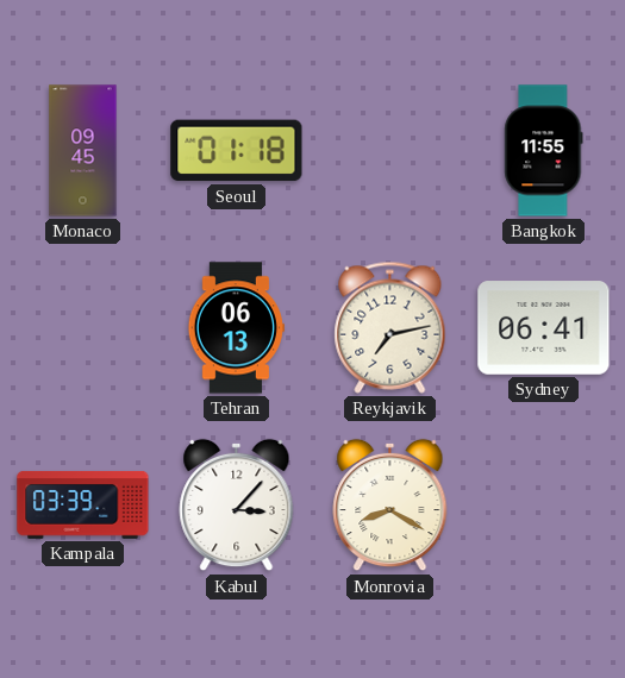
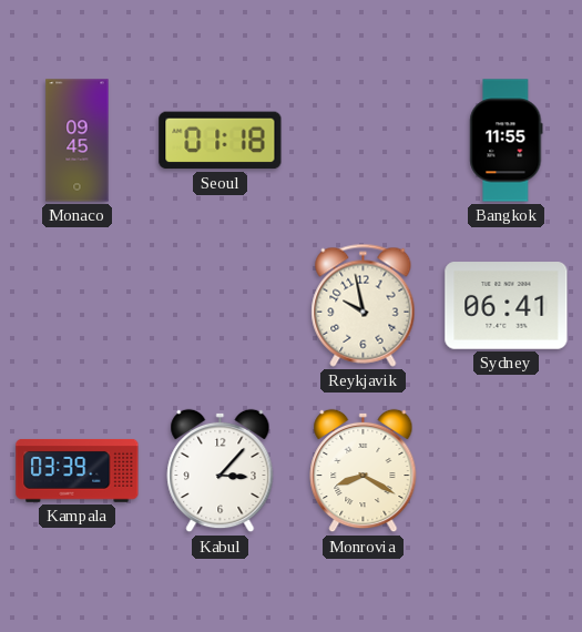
Tehran: 06:13 -> none (236, 328)
Reykjavik: 7:13 -> 9:58 (364, 305)
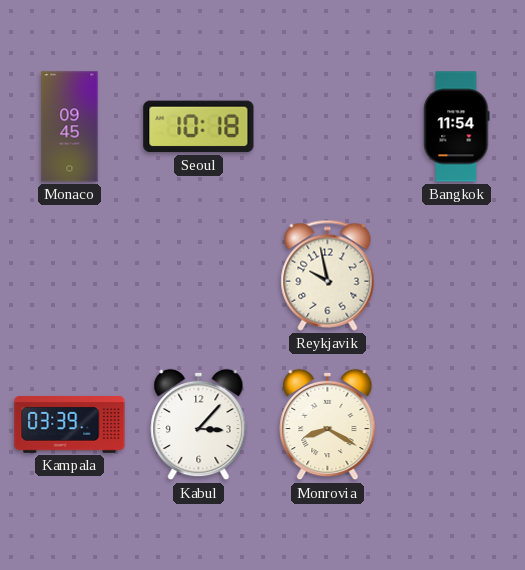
Seoul: 01:18 -> 10:18 (199, 127)
Bangkok: 11:55 -> 11:54 (457, 127)
Sydney: 06:41 -> none (507, 306)
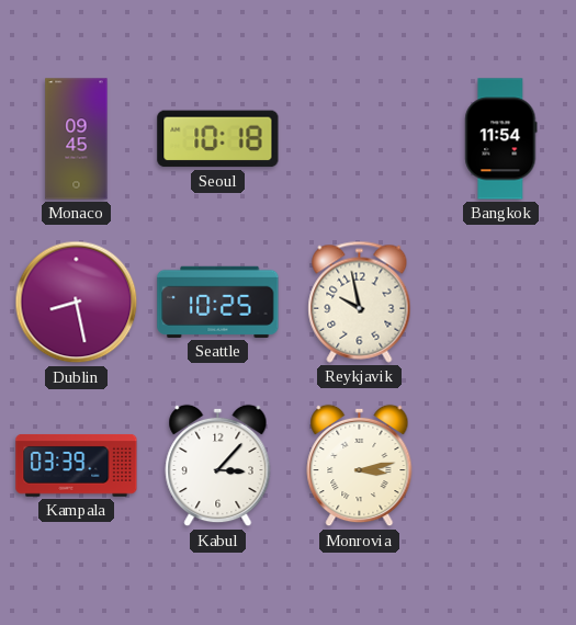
Dublin: none -> 8:28 (77, 303)
Seattle: none -> 10:25 (218, 302)
Monrovia: 8:20 -> 3:13 (360, 466)
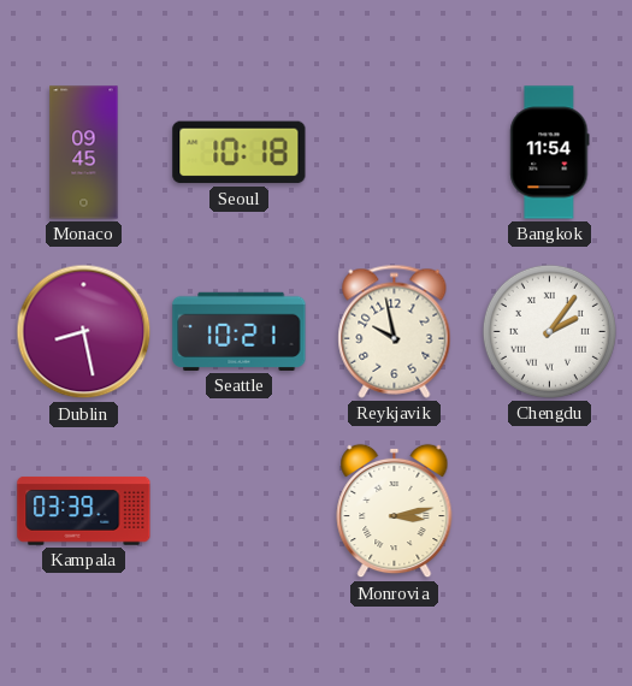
Seattle: 10:25 -> 10:21 (240, 331)
Chengdu: none -> 2:06 (549, 331)
Kabul: 3:07 -> none (218, 466)
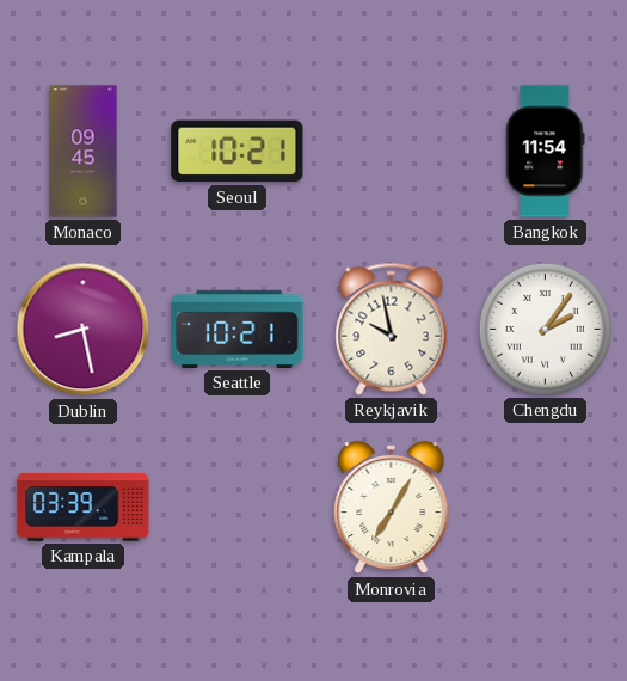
Seoul: 10:18 -> 10:21 (238, 152)
Monrovia: 3:13 -> 7:05 (392, 508)
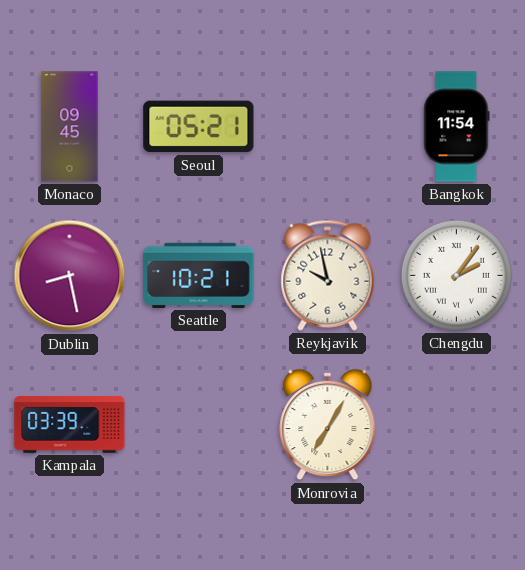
Seoul: 10:21 -> 05:21 (199, 127)
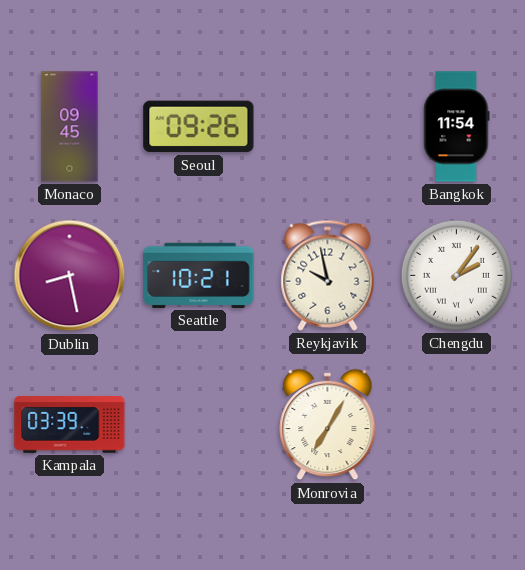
Seoul: 05:21 -> 09:26 (199, 127)
